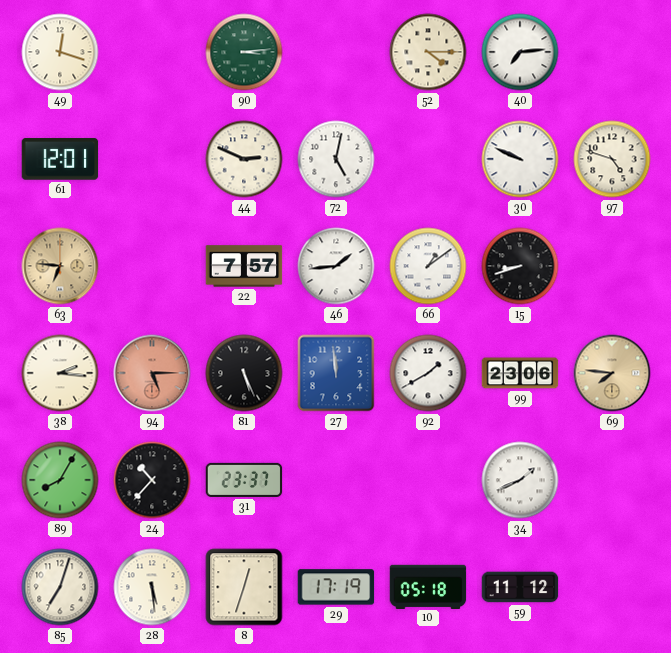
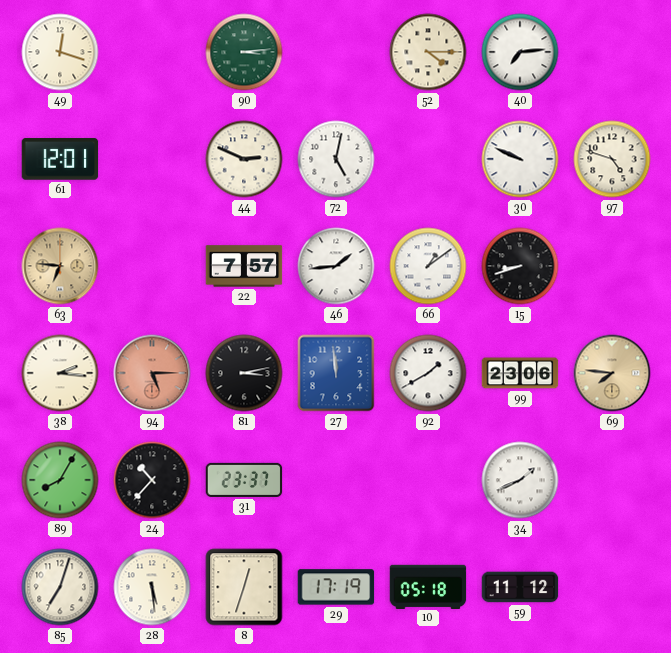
81: 5:26 -> 3:13 (244, 373)
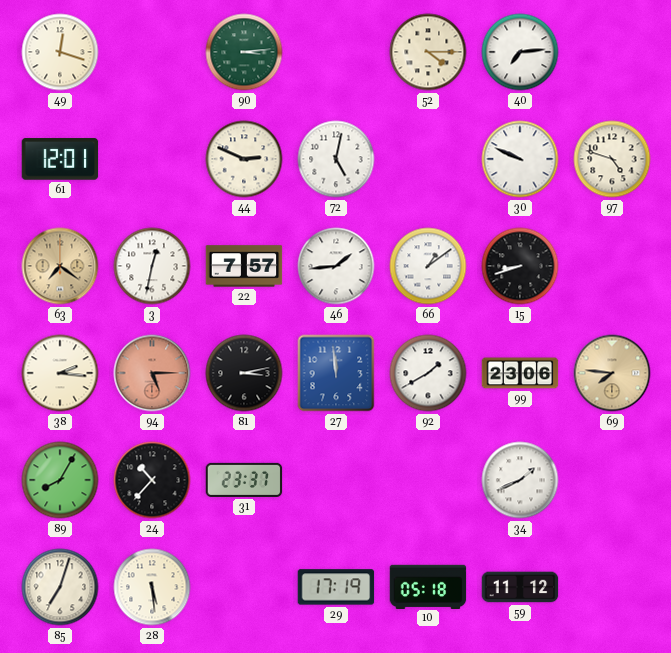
63: 6:46 -> 7:21 (60, 266)
3: none -> 12:32 (152, 266)
8: 12:33 -> none (244, 587)
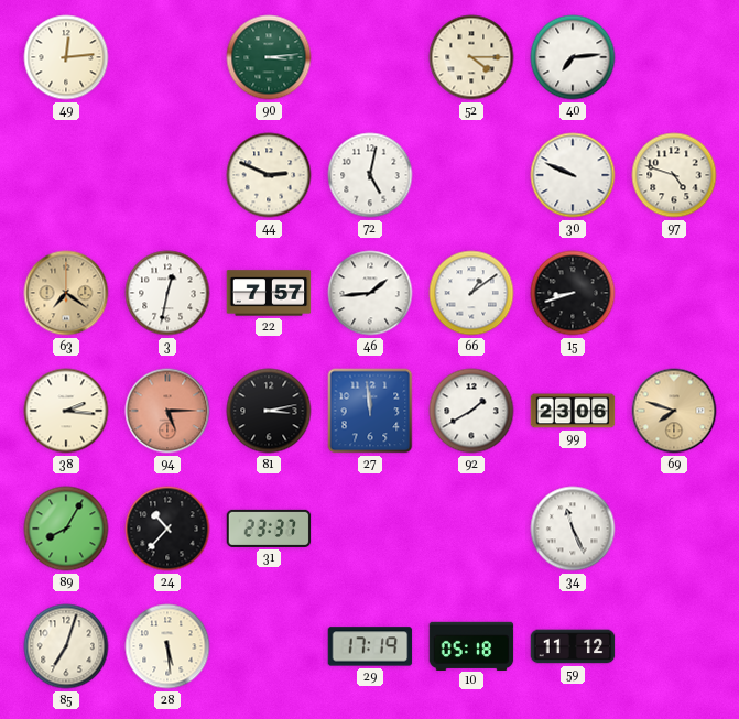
49: 12:18 -> 12:14 (66, 57)
61: 12:01 -> none (60, 159)
69: 7:46 -> 7:48 (674, 411)
34: 1:41 -> 11:26 (573, 529)
